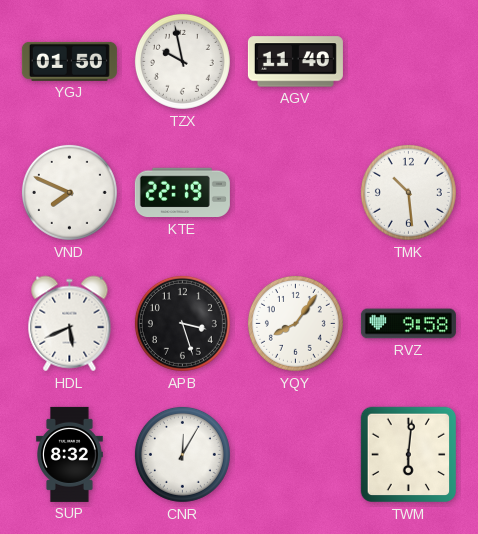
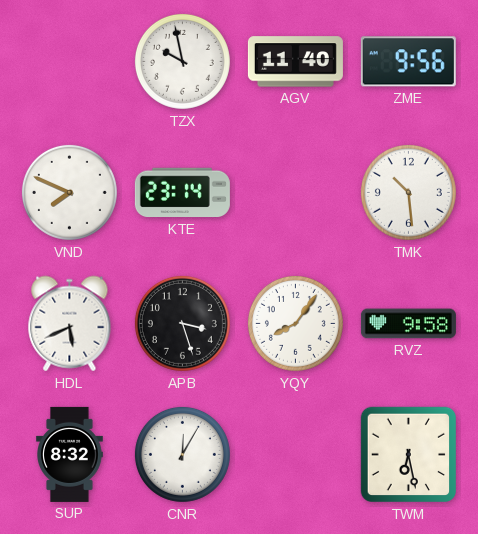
YGJ: 01:50 -> none (69, 61)
ZME: none -> 9:56 (408, 62)
KTE: 22:19 -> 23:14 (182, 193)
TWM: 6:01 -> 6:28 (409, 455)
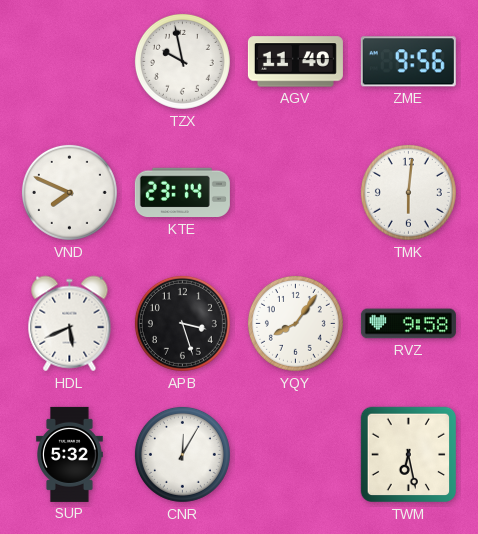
TMK: 10:29 -> 6:01 (408, 192)
SUP: 8:32 -> 5:32 (70, 454)
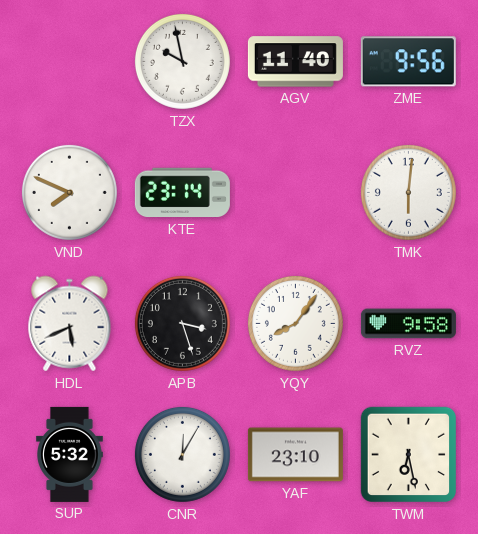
YAF: none -> 23:10 (295, 455)
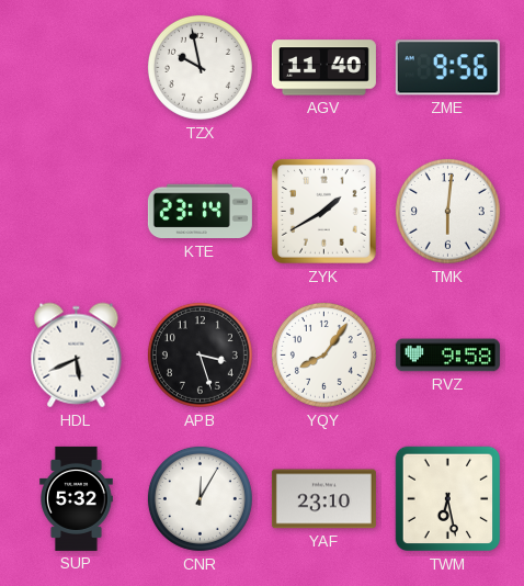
VND: 7:49 -> none (69, 192)
ZYK: none -> 1:40 (324, 212)
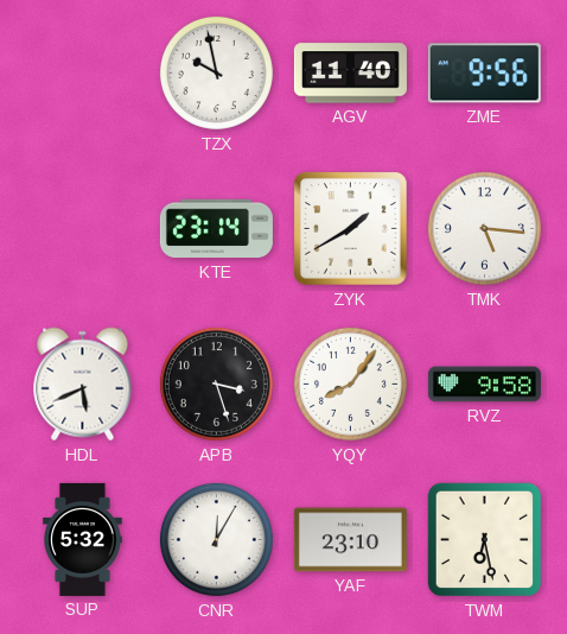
TMK: 6:01 -> 5:16 (484, 228)
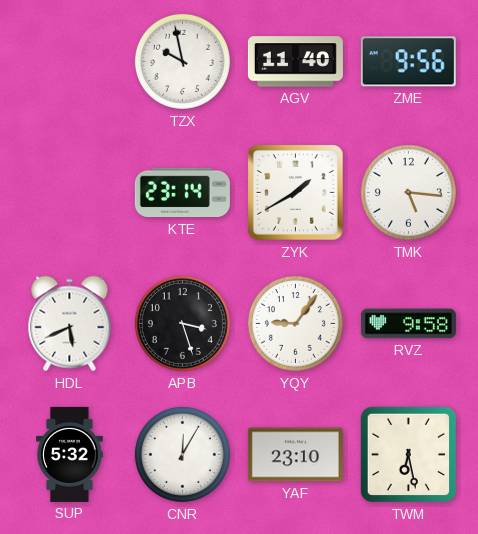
YQY: 8:06 -> 9:06 (295, 323)
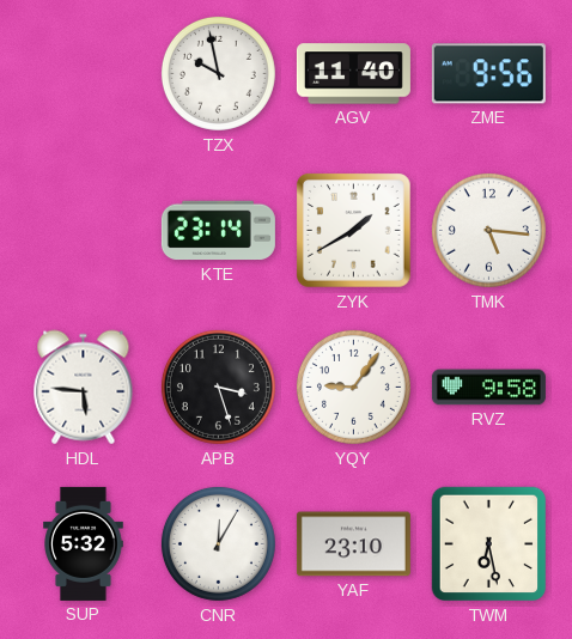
HDL: 5:41 -> 5:46 (84, 388)
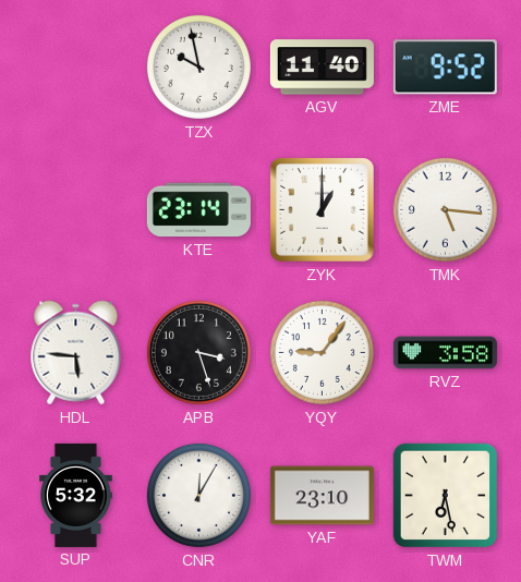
ZME: 9:56 -> 9:52 (445, 68)
ZYK: 1:40 -> 1:00 (323, 210)
RVZ: 9:58 -> 3:58 (445, 353)
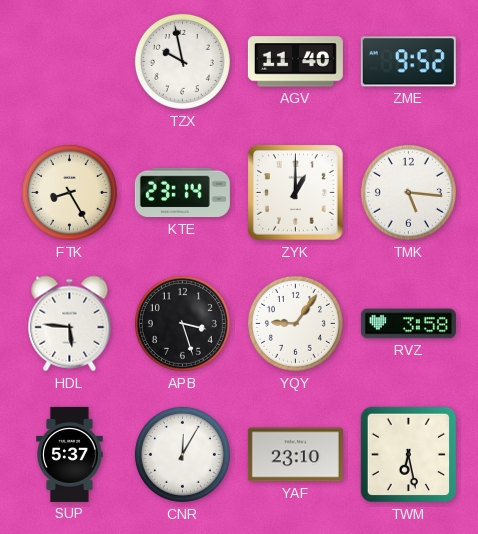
FTK: none -> 8:25 (69, 192)
SUP: 5:32 -> 5:37 (70, 454)
